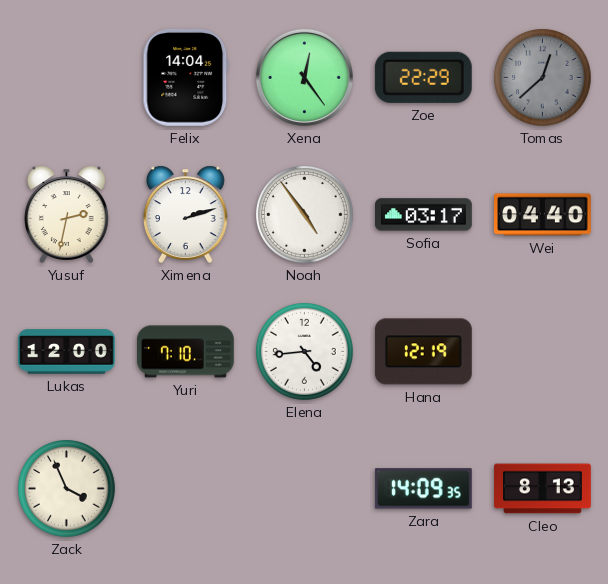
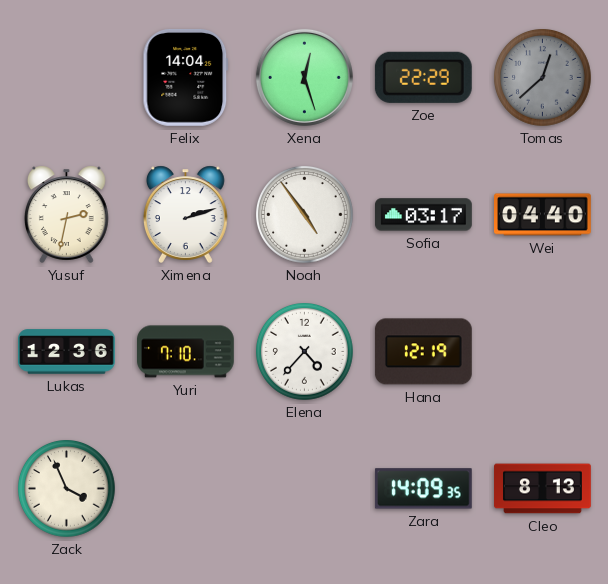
Xena: 12:24 -> 12:27 (304, 77)
Lukas: 12:00 -> 12:36 (67, 352)
Elena: 4:44 -> 4:37 (305, 352)
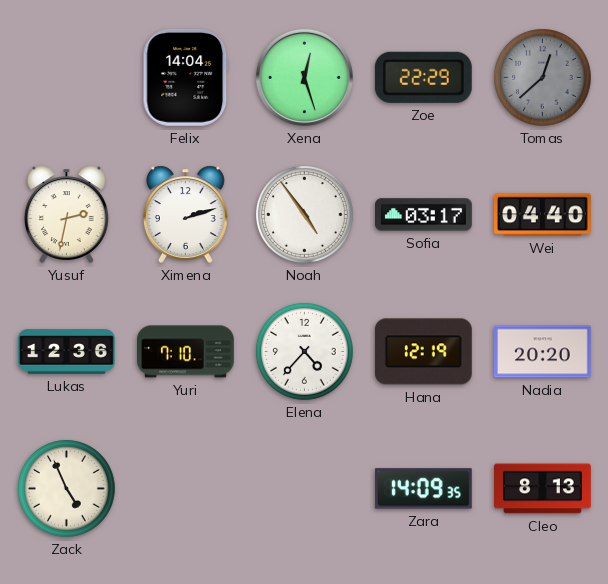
Nadia: none -> 20:20 (543, 352)
Zack: 3:56 -> 4:56 (67, 489)
